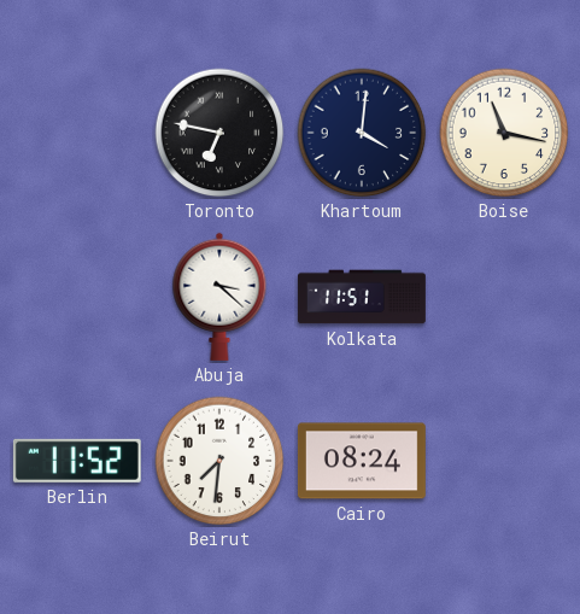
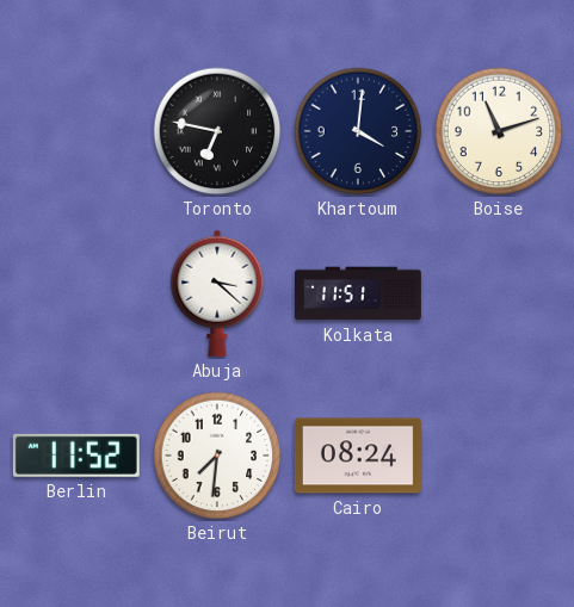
Boise: 11:17 -> 11:12 (499, 131)
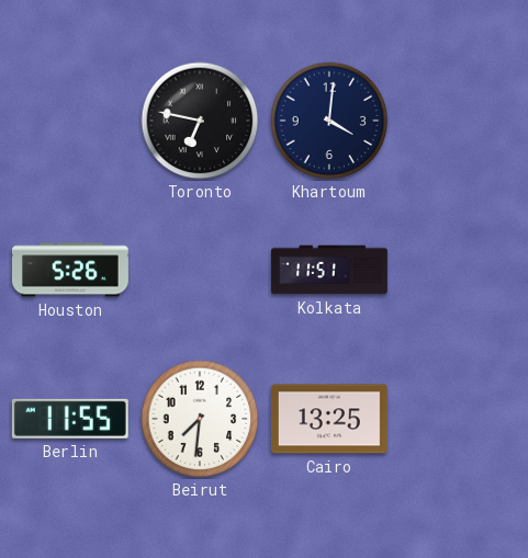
Boise: 11:12 -> none (499, 131)
Houston: none -> 5:26 (71, 270)
Abuja: 3:22 -> none (217, 293)
Berlin: 11:52 -> 11:55 (70, 419)
Cairo: 08:24 -> 13:25 (329, 419)
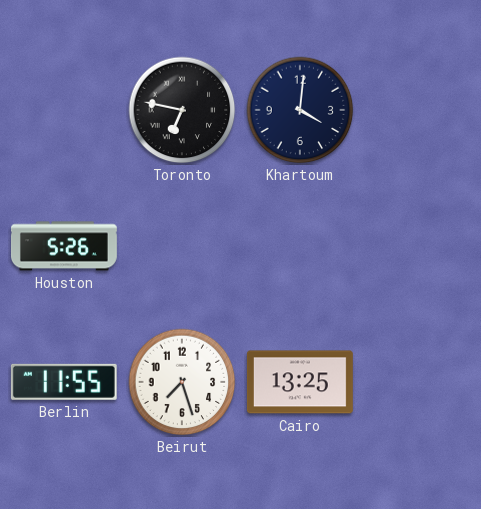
Kolkata: 11:51 -> none (329, 270)
Beirut: 7:31 -> 7:27 (182, 382)
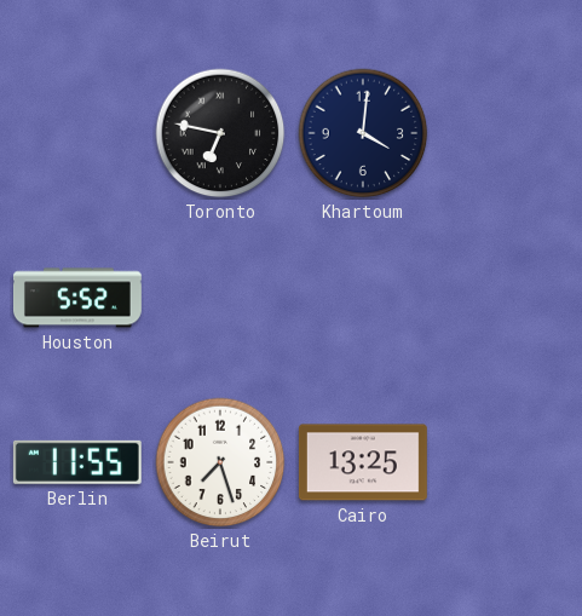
Houston: 5:26 -> 5:52 (79, 298)
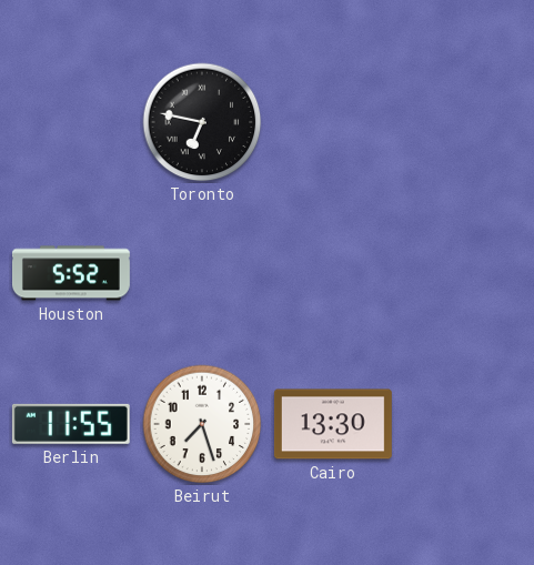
Khartoum: 4:01 -> none (363, 133)
Cairo: 13:25 -> 13:30 (333, 424)
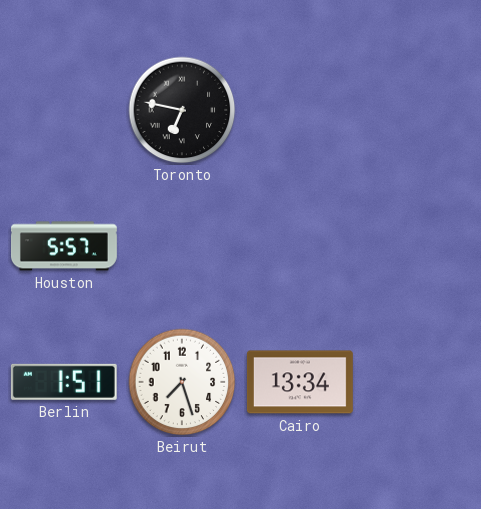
Houston: 5:52 -> 5:57 (65, 246)
Berlin: 11:55 -> 1:51 (64, 382)
Cairo: 13:30 -> 13:34 (300, 382)
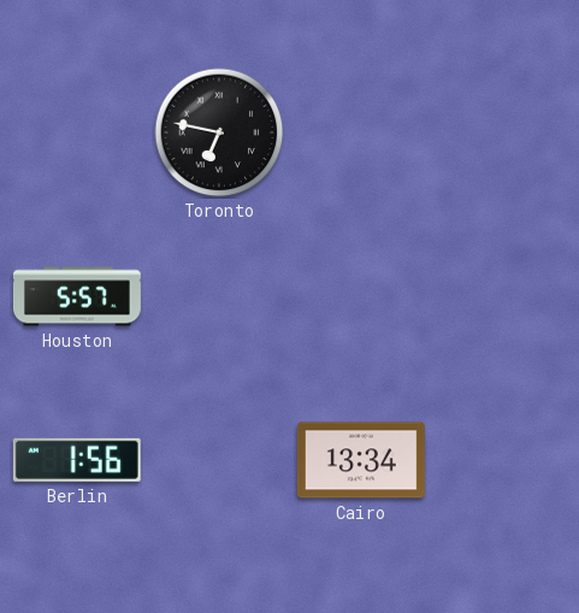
Berlin: 1:51 -> 1:56 (77, 460)
Beirut: 7:27 -> none (182, 382)
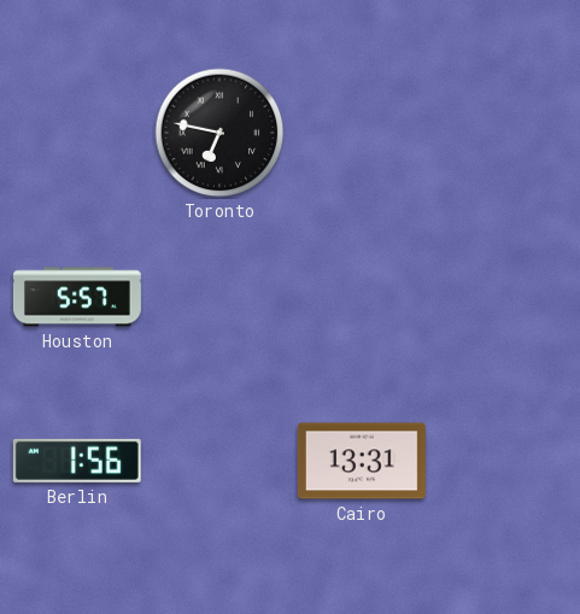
Cairo: 13:34 -> 13:31 (362, 461)
